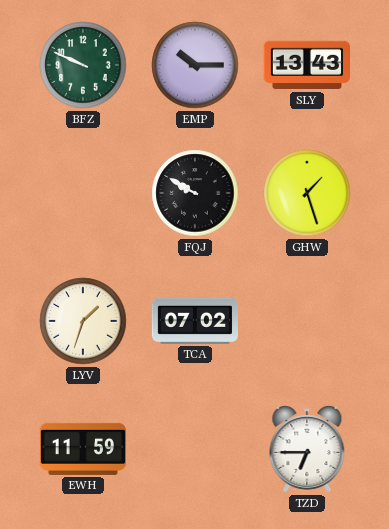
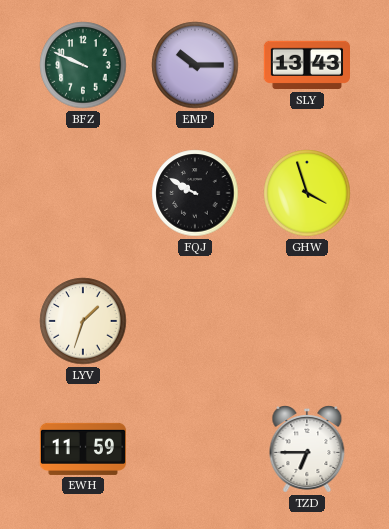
GHW: 1:27 -> 3:57 (307, 193)
TCA: 07:02 -> none (195, 321)
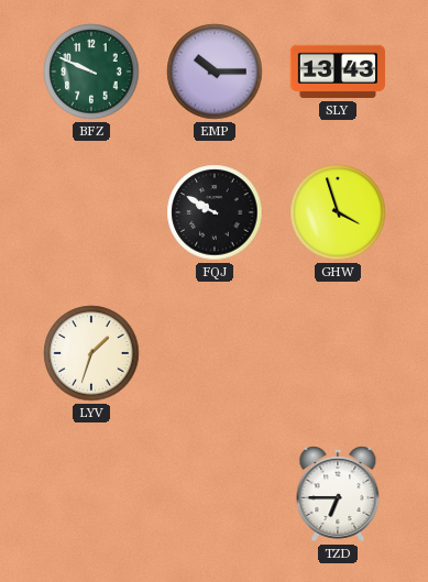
EWH: 11:59 -> none (82, 449)
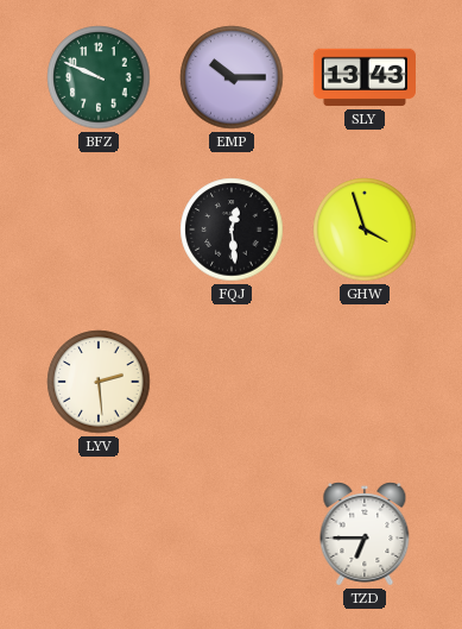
FQJ: 9:50 -> 12:29 (232, 229)
LYV: 1:33 -> 2:29 (99, 382)
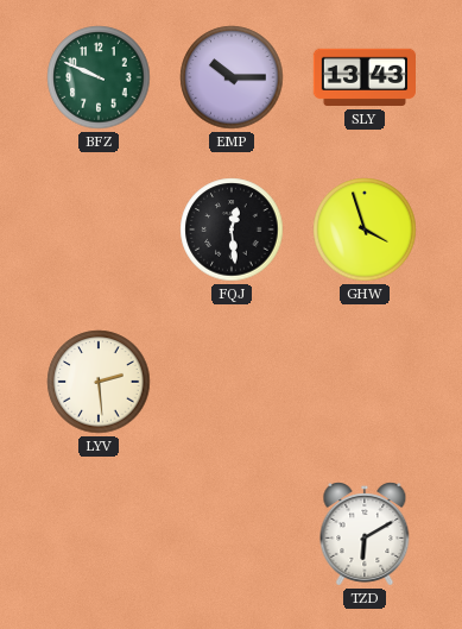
TZD: 6:45 -> 6:10 (365, 534)
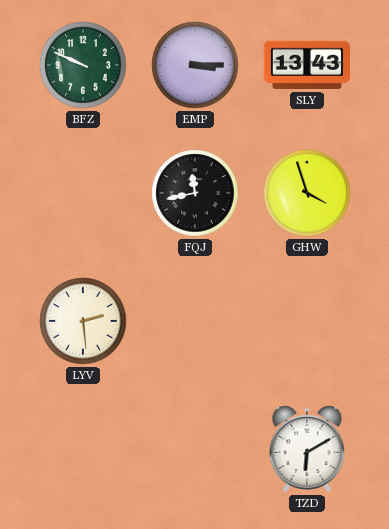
EMP: 10:15 -> 3:15 (195, 65)
FQJ: 12:29 -> 11:43 (195, 193)
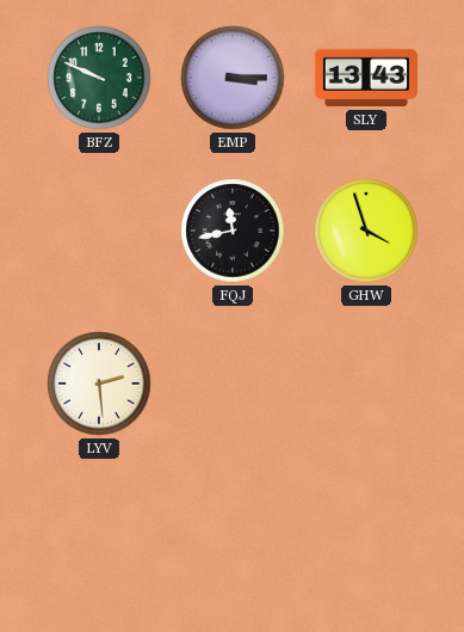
TZD: 6:10 -> none (307, 449)
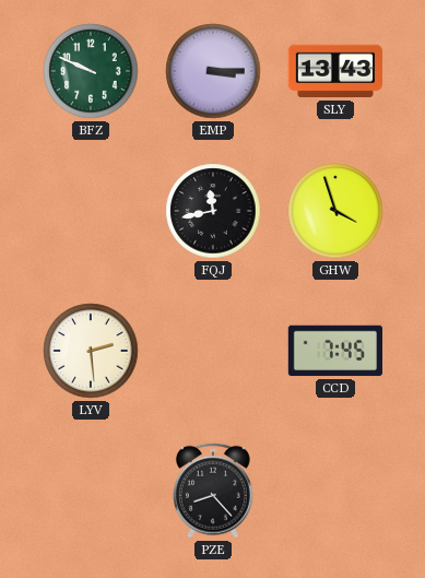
CCD: none -> 7:45 (334, 351)
PZE: none -> 8:23 (213, 491)
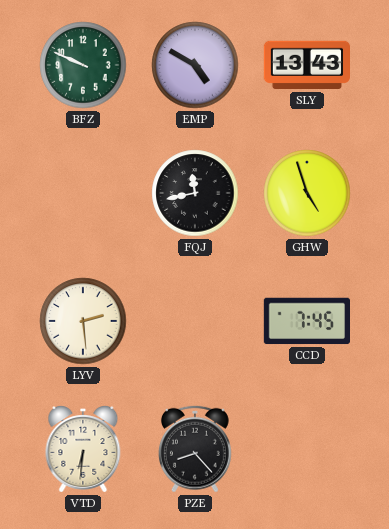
EMP: 3:15 -> 4:50 (195, 65)
GHW: 3:57 -> 4:57 (307, 193)
VTD: none -> 6:31 (83, 449)
